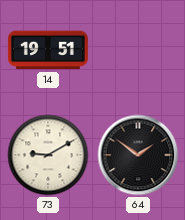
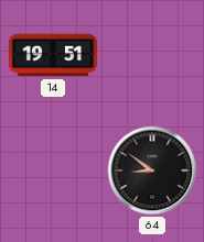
73: 9:10 -> none (48, 155)
64: 1:51 -> 8:51 (152, 170)
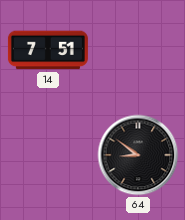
14: 19:51 -> 7:51 (48, 50)
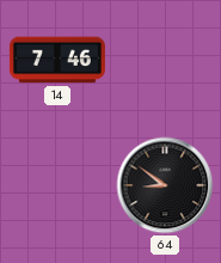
14: 7:51 -> 7:46 (57, 60)
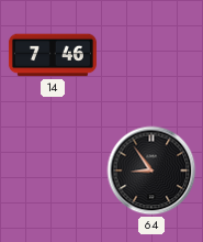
64: 8:51 -> 8:54 (151, 170)
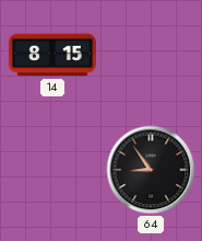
14: 7:46 -> 8:15 (52, 55)
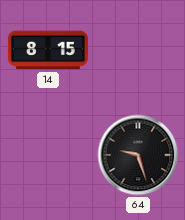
64: 8:54 -> 9:27 (138, 155)
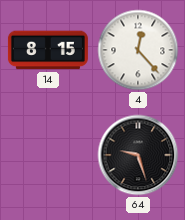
4: none -> 12:23 (138, 50)
